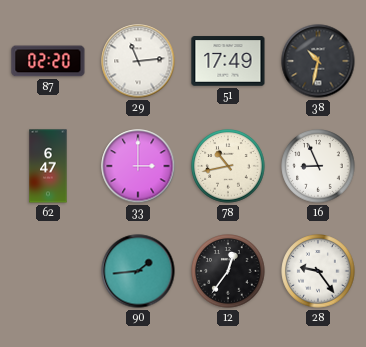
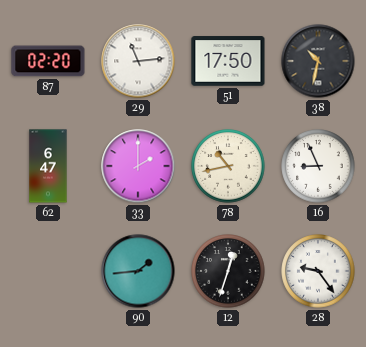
51: 17:49 -> 17:50 (228, 61)
33: 3:00 -> 2:00 (138, 166)
12: 12:36 -> 12:33 (228, 271)
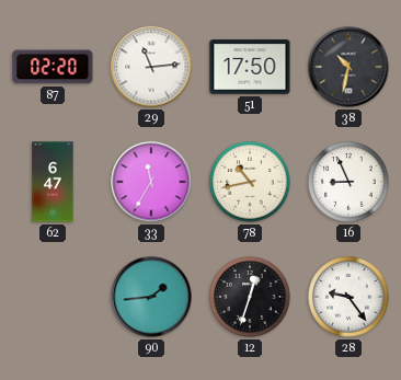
33: 2:00 -> 11:35 (151, 182)
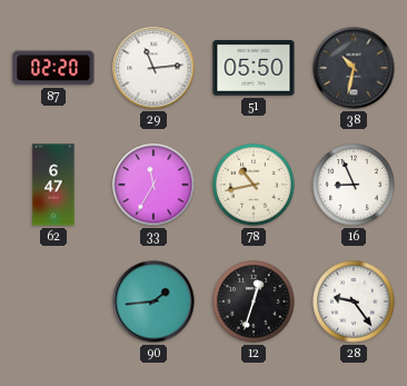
51: 17:50 -> 05:50 (254, 68)
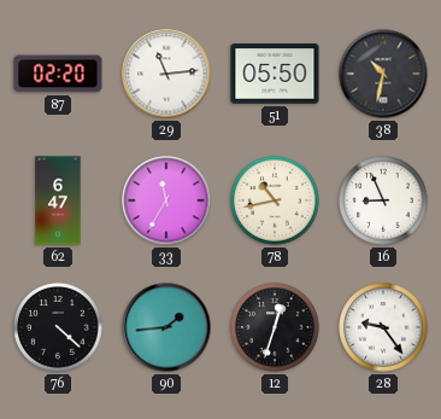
76: none -> 4:22 (58, 327)
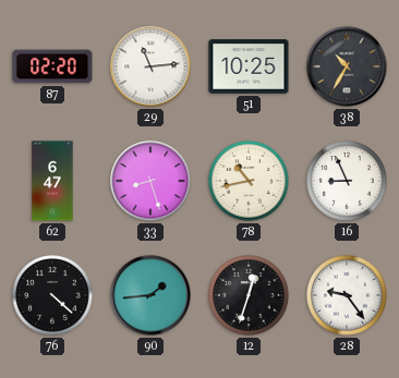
51: 05:50 -> 10:25 (249, 66)
38: 10:32 -> 10:35 (347, 66)
33: 11:35 -> 8:27 (150, 181)
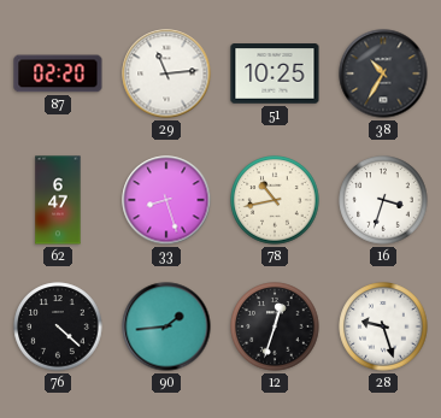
16: 8:56 -> 3:33 (383, 200)
28: 9:24 -> 9:27 (383, 326)
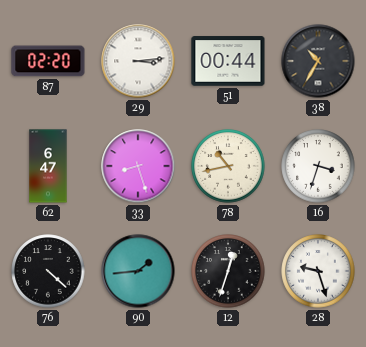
29: 11:14 -> 3:14 (138, 61)
51: 10:25 -> 00:44 (228, 61)
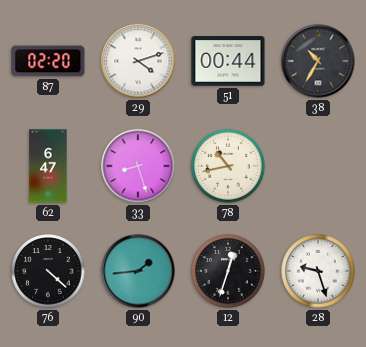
29: 3:14 -> 4:12 (138, 61)
16: 3:33 -> none (318, 166)
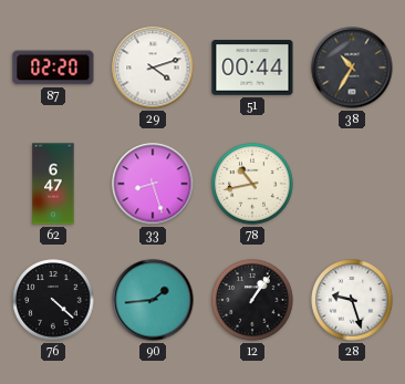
12: 12:33 -> 1:06 (252, 300)
